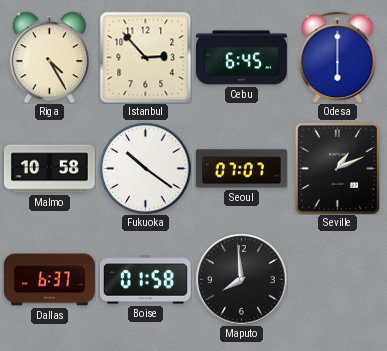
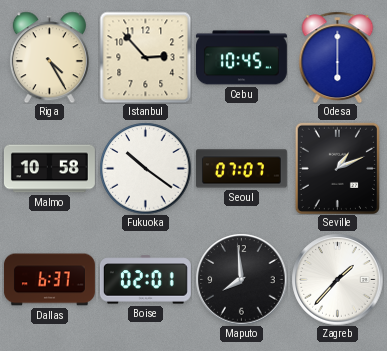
Cebu: 6:45 -> 10:45 (241, 58)
Boise: 01:58 -> 02:01 (145, 280)
Zagreb: none -> 1:37 (337, 279)
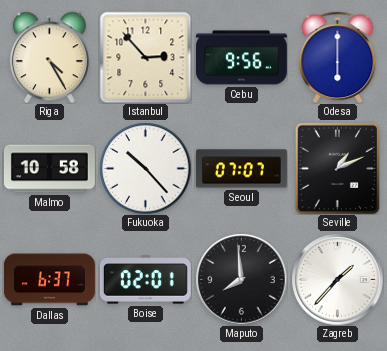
Cebu: 10:45 -> 9:56 (241, 58)
Fukuoka: 10:21 -> 10:23 (145, 168)
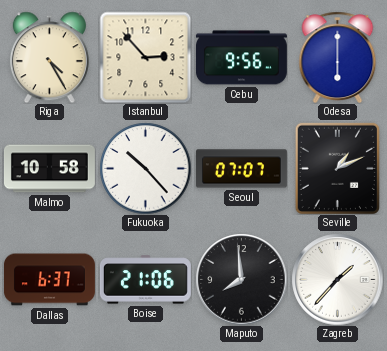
Boise: 02:01 -> 21:06 (145, 280)
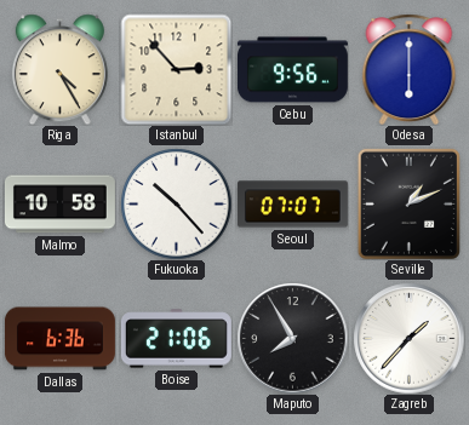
Dallas: 6:37 -> 6:36 (59, 339)
Maputo: 7:59 -> 7:55 (292, 338)
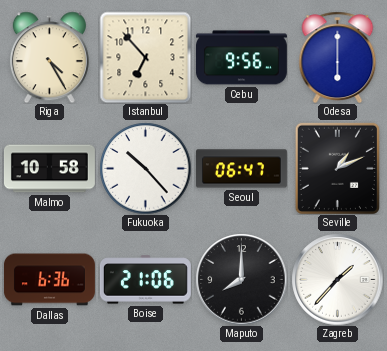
Istanbul: 2:53 -> 6:53 (145, 57)
Seoul: 07:07 -> 06:47 (241, 169)
Maputo: 7:55 -> 8:00 (241, 279)
